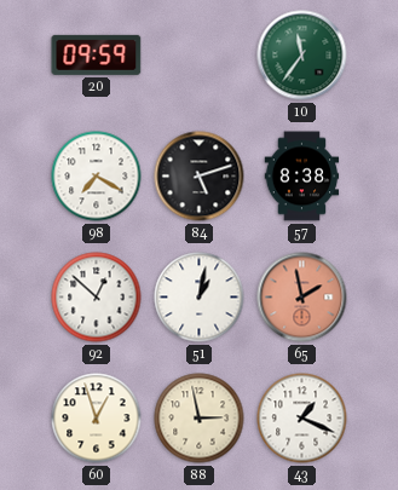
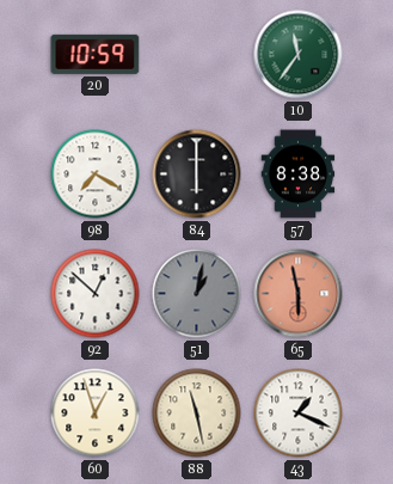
20: 09:59 -> 10:59 (96, 54)
84: 5:12 -> 6:00 (197, 174)
51 dial: white -> grey (197, 294)
65: 1:58 -> 5:58 (299, 294)
88: 2:58 -> 11:28 (197, 413)
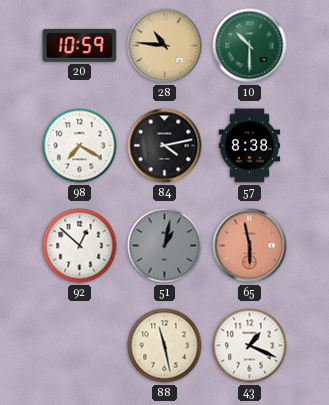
28: none -> 10:46 (165, 46)
10: 11:36 -> 10:30 (250, 46)
84: 6:00 -> 4:13 (165, 146)
60: 12:57 -> none (96, 413)
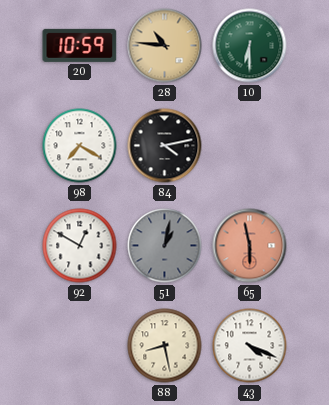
10: 10:30 -> 6:30 (250, 46)
57: 8:38 -> none (250, 146)
92: 12:52 -> 12:50 (80, 246)
88: 11:28 -> 8:28 (165, 346)
43: 1:19 -> 4:19 (250, 346)
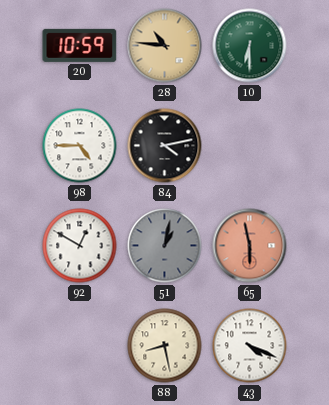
98: 7:20 -> 4:45 (80, 146)
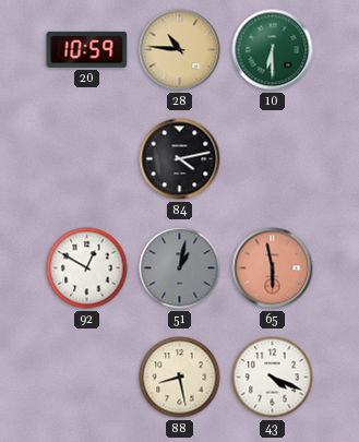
98: 4:45 -> none (80, 146)
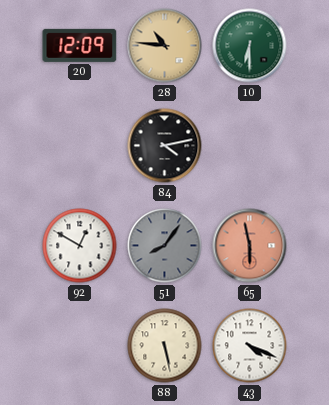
20: 10:59 -> 12:09 (80, 45)
51: 1:02 -> 8:06 (165, 246)
88: 8:28 -> 5:28 (165, 346)
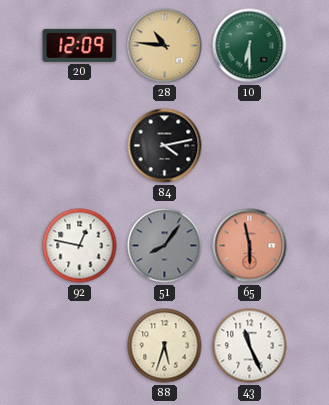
92: 12:50 -> 12:47 (80, 246)
88: 5:28 -> 5:33 (165, 346)
43: 4:19 -> 11:26 (250, 346)
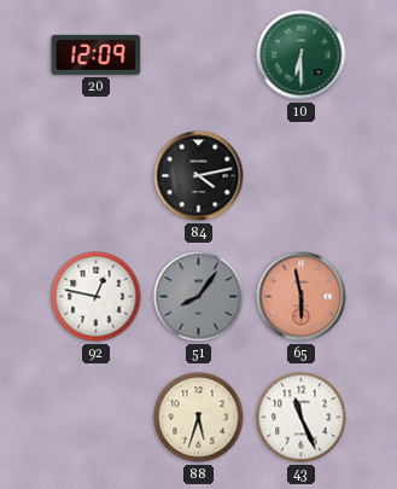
28: 10:46 -> none (165, 46)
